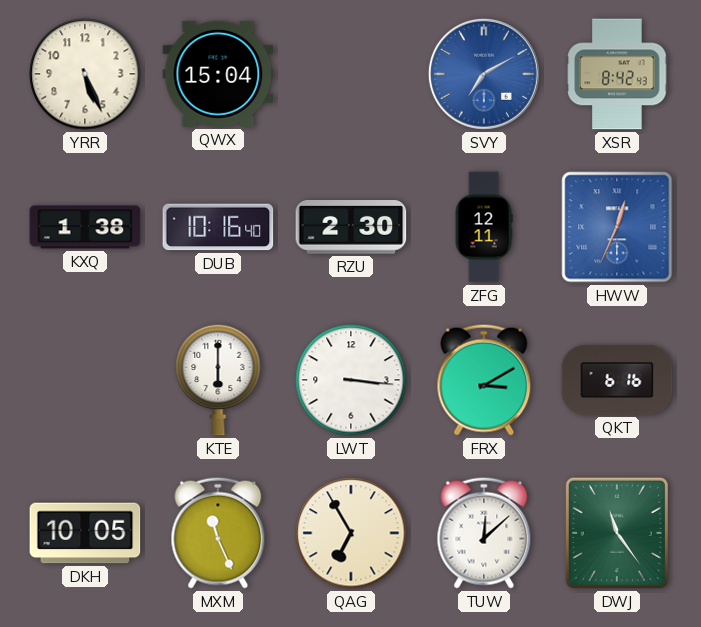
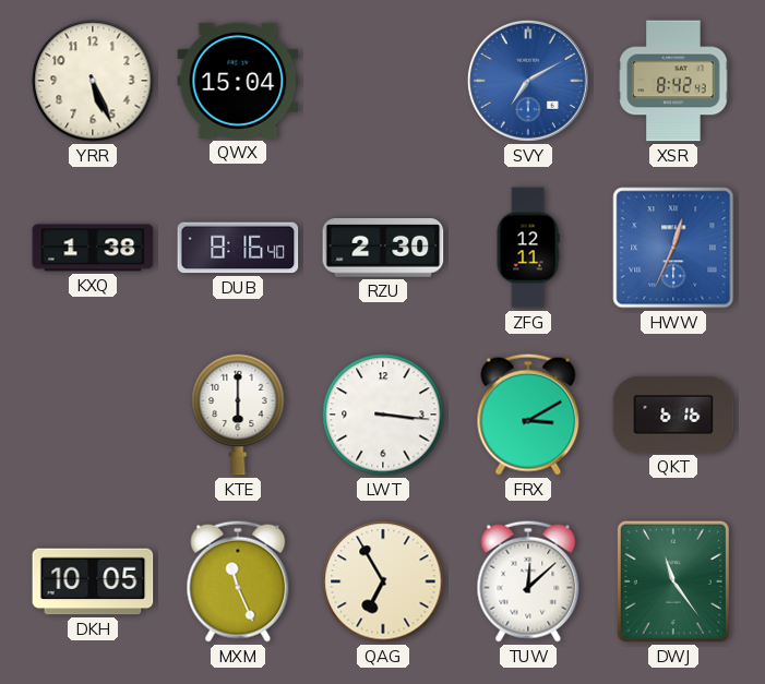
DUB: 10:16 -> 8:16 (238, 248)
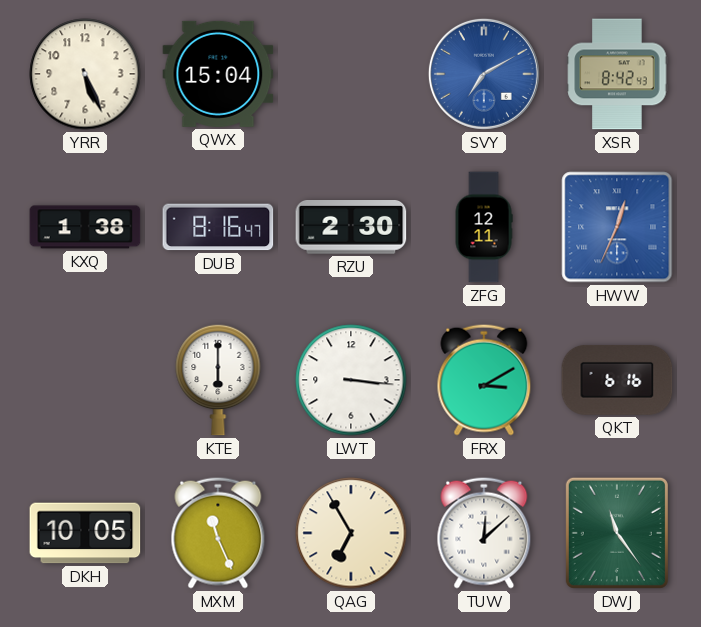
DUB: 8:16:40 -> 8:16:47 (218, 227)
